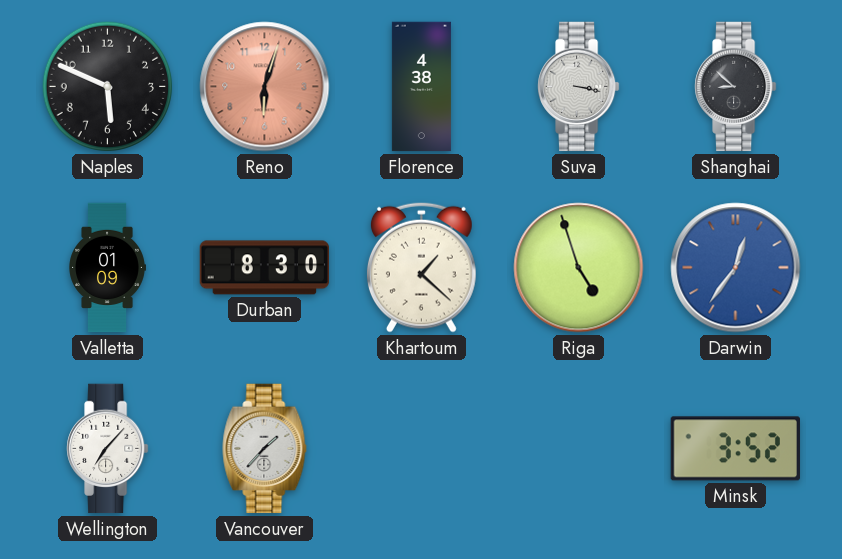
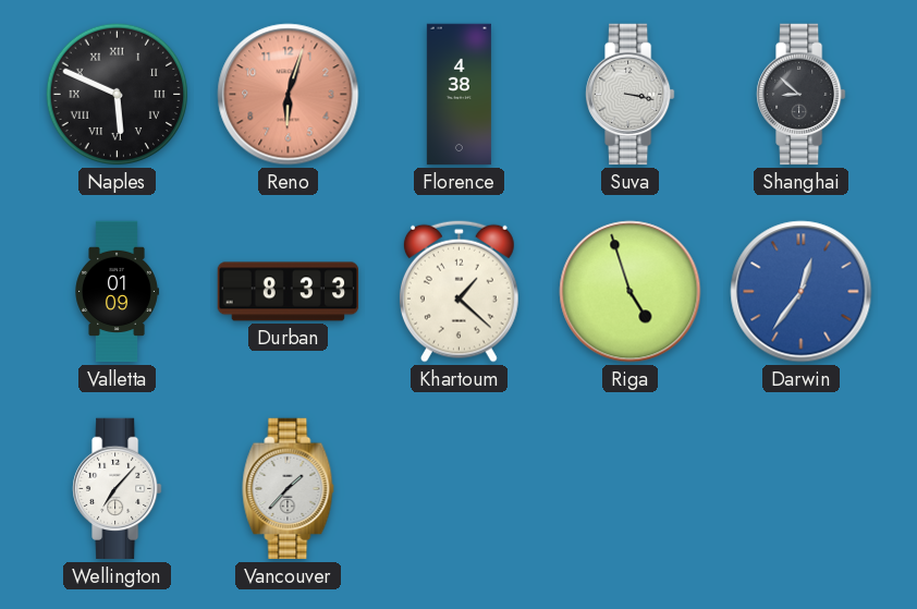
Naples numerals: Arabic -> Roman (118, 95)
Durban: 8:30 -> 8:33 (289, 292)
Minsk: 3:52 -> none (735, 449)
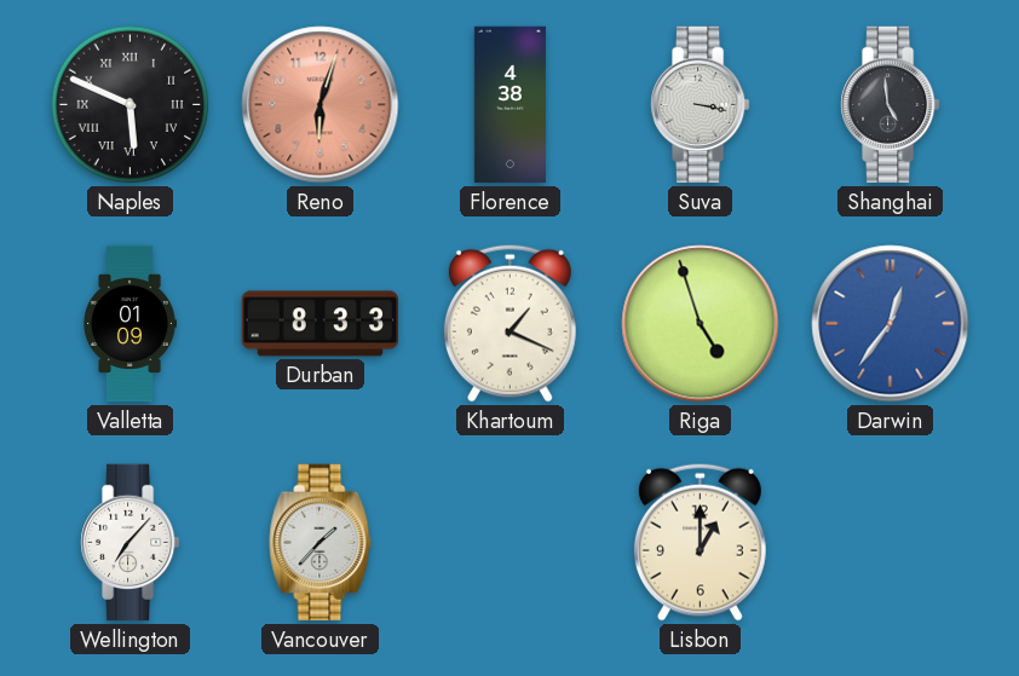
Shanghai: 8:52 -> 4:59 (891, 105)
Khartoum: 1:22 -> 1:19 (509, 323)
Lisbon: none -> 1:00 (700, 542)
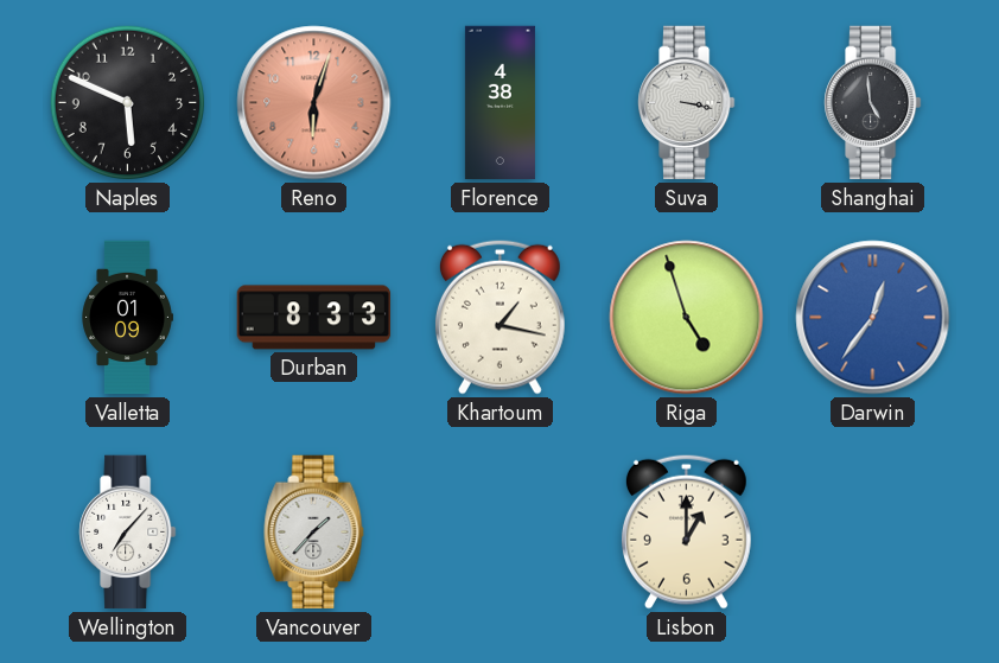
Naples numerals: Roman -> Arabic (128, 103)
Khartoum: 1:19 -> 1:17 (499, 317)
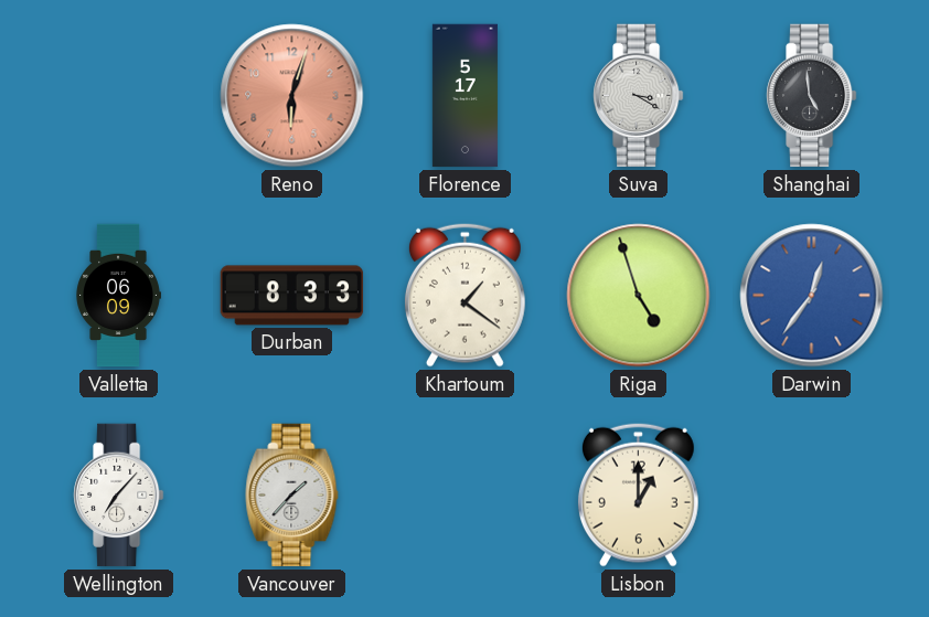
Naples: 5:49 -> none (128, 103)
Florence: 4:38 -> 5:17 (464, 96)
Suva: 3:17 -> 3:20 (639, 96)
Valletta: 01:09 -> 06:09 (118, 296)
Khartoum: 1:17 -> 1:21 (464, 295)
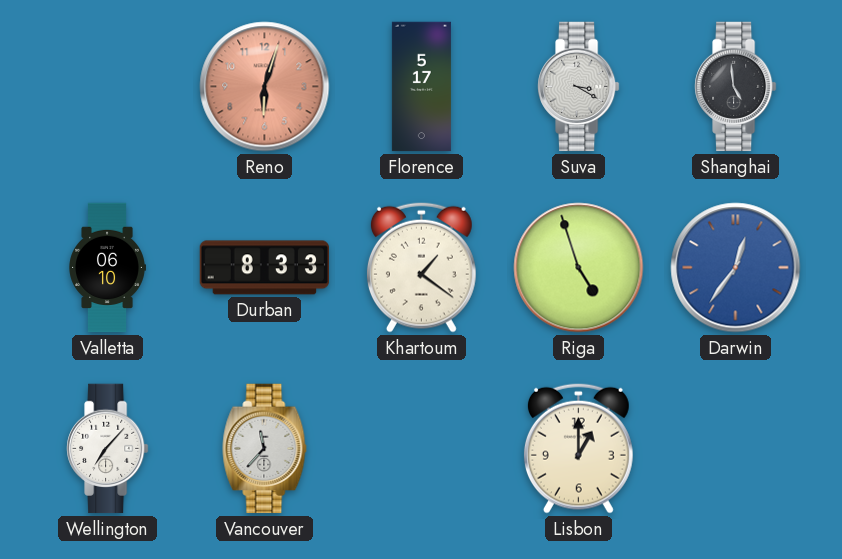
Valletta: 06:09 -> 06:10 (107, 268)
Vancouver: 1:37 -> 11:37 (265, 449)
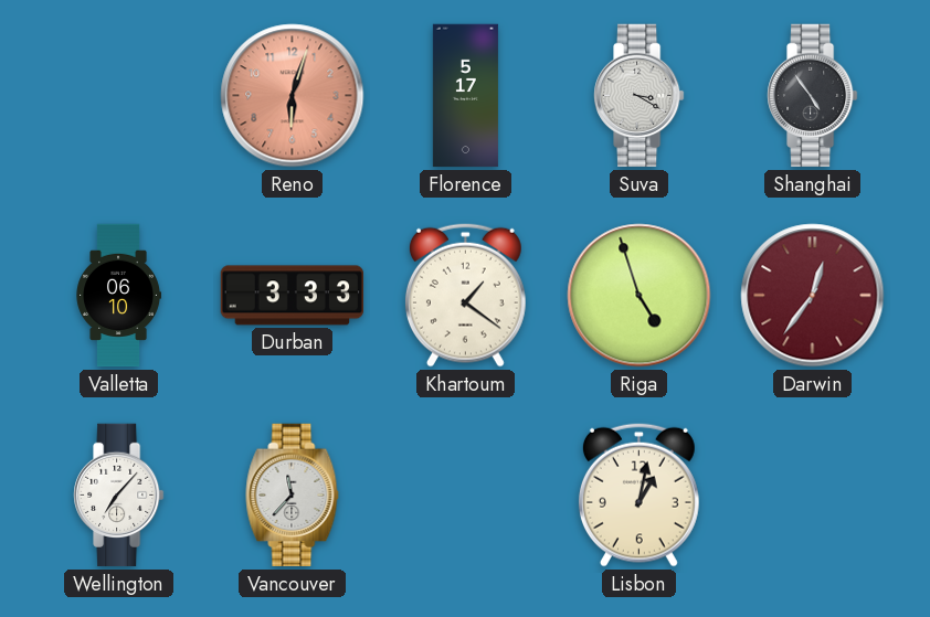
Shanghai: 4:59 -> 4:54 (813, 96)
Durban: 8:33 -> 3:33 (293, 296)
Darwin dial: blue -> burgundy (813, 296)
Lisbon: 1:00 -> 1:02 (638, 494)
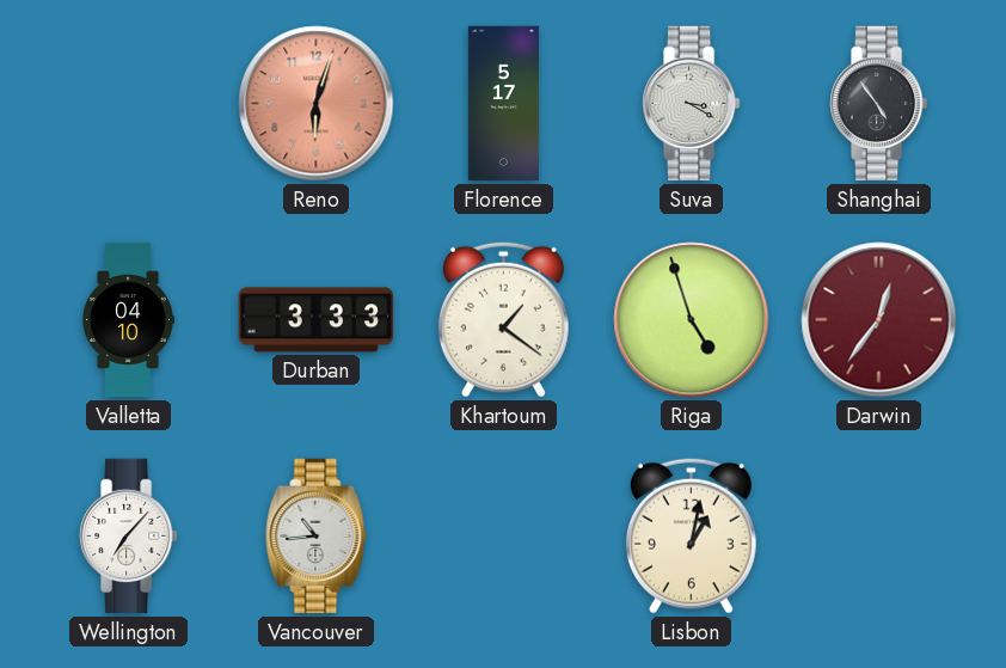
Valletta: 06:10 -> 04:10 (128, 320)
Vancouver: 11:37 -> 10:44 (317, 537)
